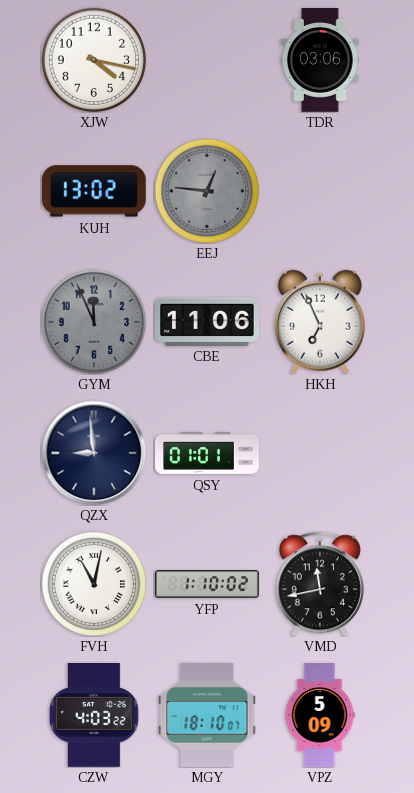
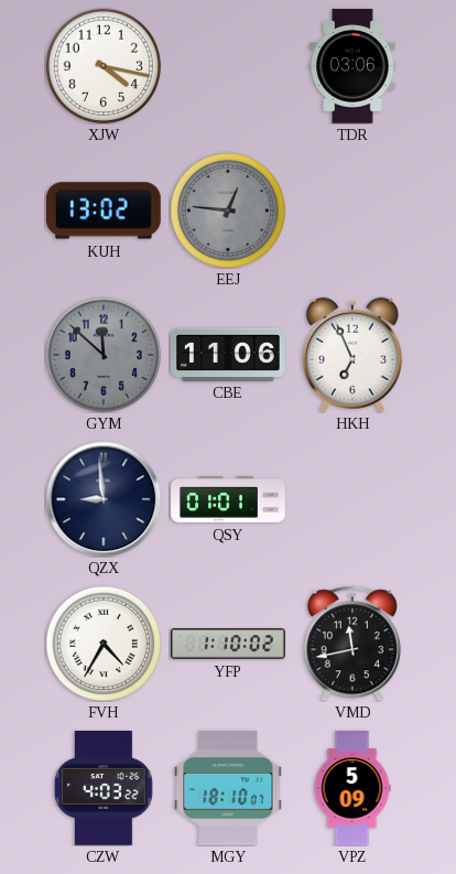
GYM: 11:56 -> 11:52 (102, 354)
FVH: 11:02 -> 4:35 (102, 643)
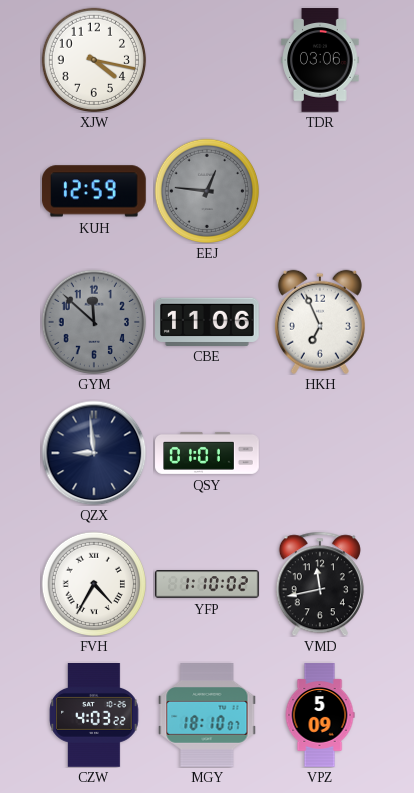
KUH: 13:02 -> 12:59 (94, 191)
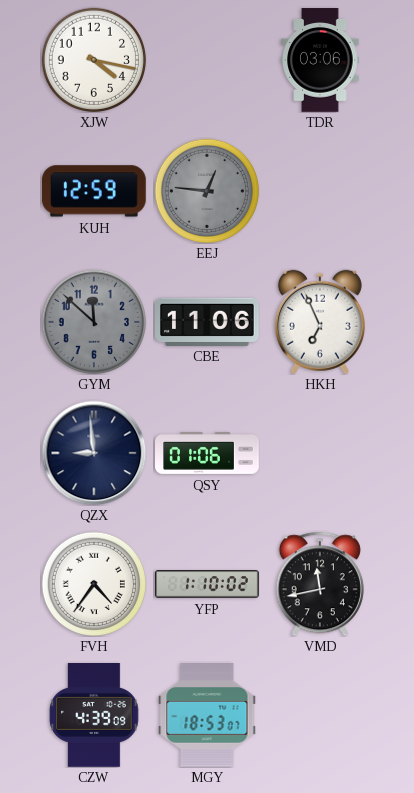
QSY: 01:01 -> 01:06 (207, 453)
FVH: 4:35 -> 4:36 (93, 583)
CZW: 4:03 -> 4:39 (94, 715)
MGY: 18:10 -> 18:53 (207, 716)
VPZ: 5:09 -> none (320, 715)
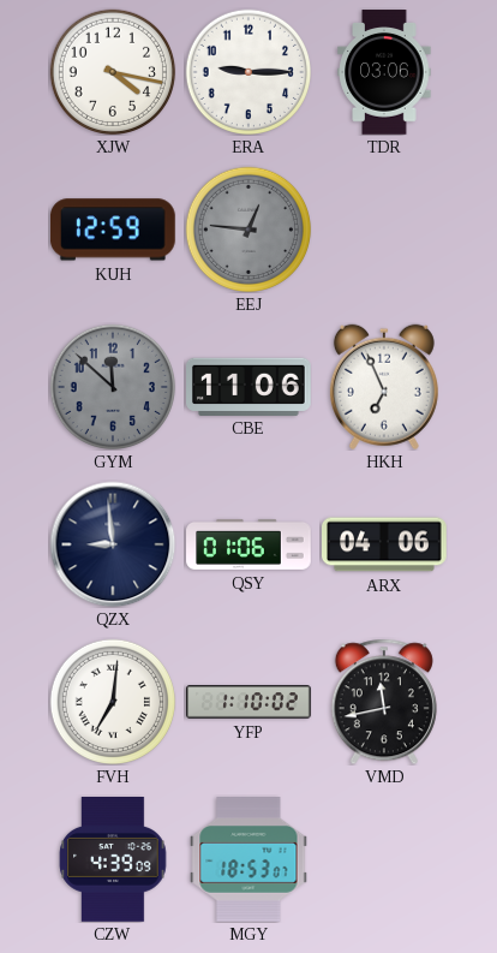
ERA: none -> 9:15 (247, 71)
ARX: none -> 04:06 (385, 544)
FVH: 4:36 -> 7:01 (112, 701)
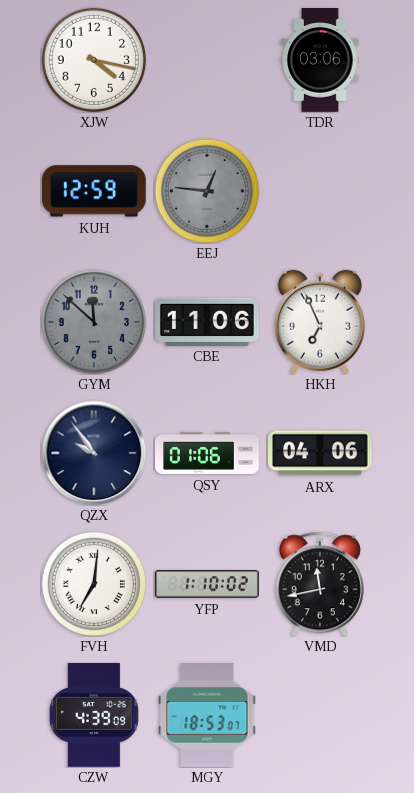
ERA: 9:15 -> none (247, 71)
QZX: 8:59 -> 9:54 (94, 453)
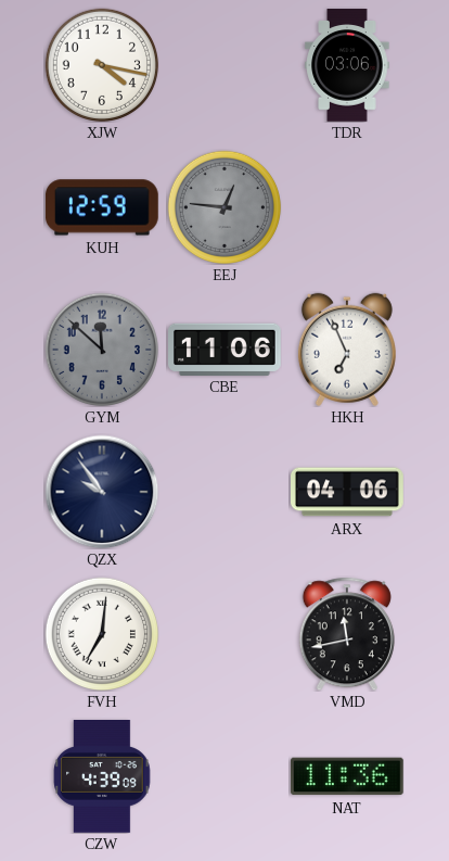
QSY: 01:06 -> none (207, 453)
YFP: 1:10 -> none (207, 584)
MGY: 18:53 -> none (207, 716)
NAT: none -> 11:36 (348, 776)
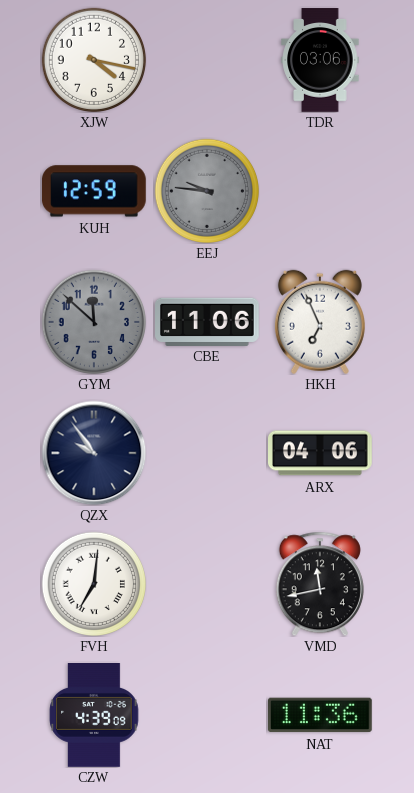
EEJ: 12:46 -> 9:46 (206, 190)
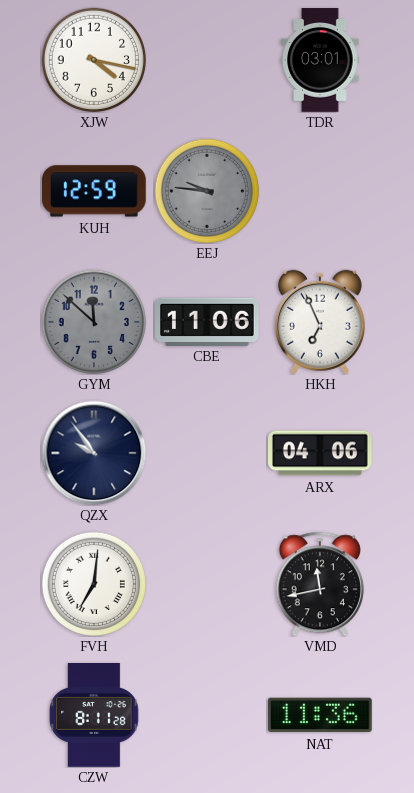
TDR: 03:06 -> 03:01 (320, 60)
CZW: 4:39 -> 8:11 (94, 715)
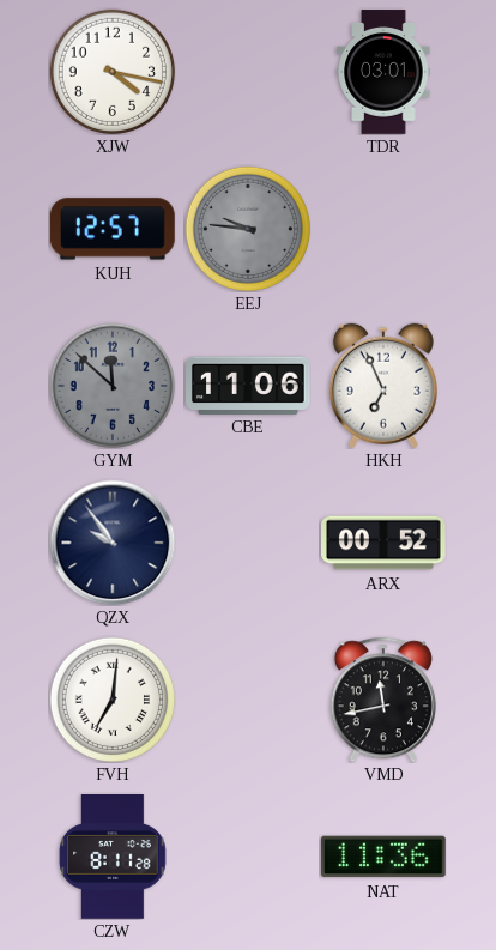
KUH: 12:59 -> 12:57 (113, 229)
ARX: 04:06 -> 00:52 (385, 543)
